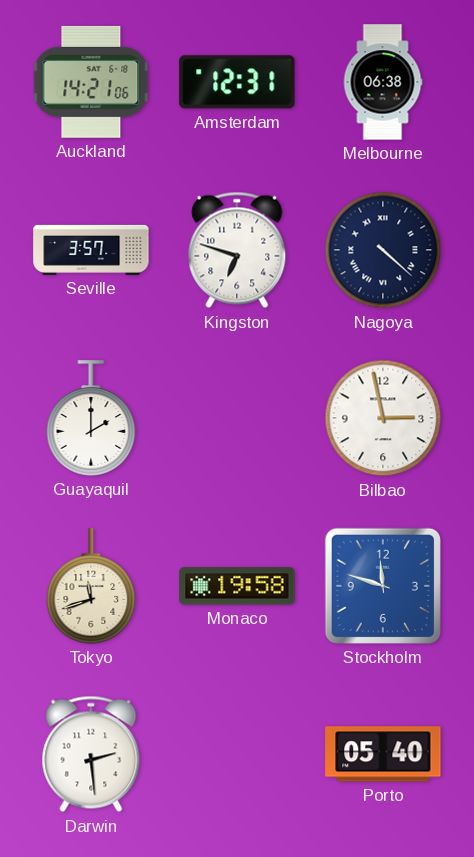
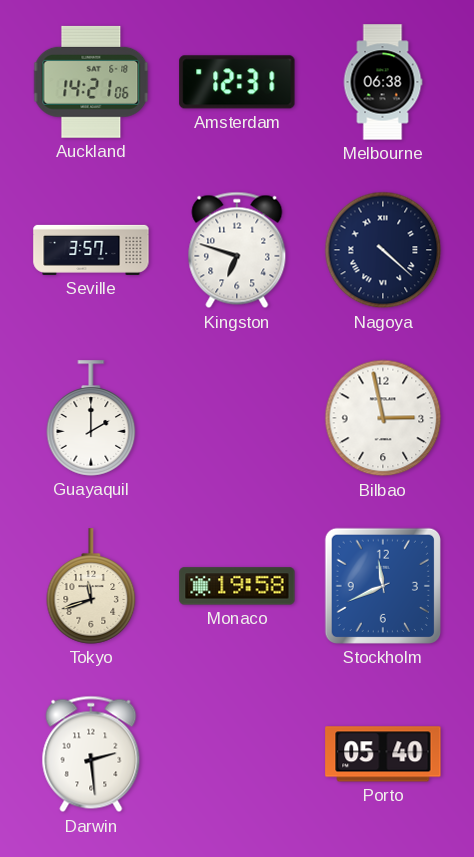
Stockholm: 11:48 -> 11:41 (383, 586)
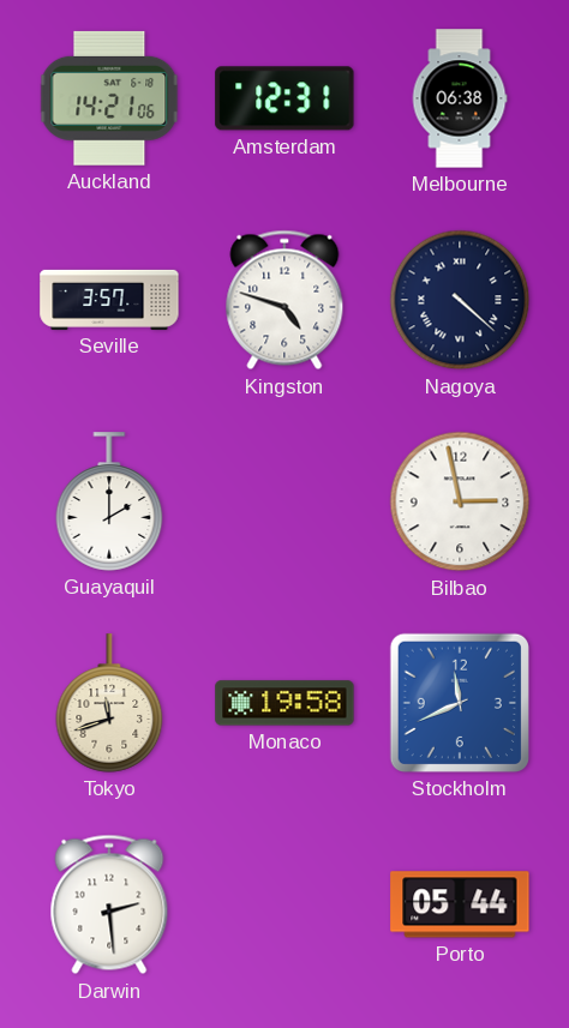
Kingston: 6:48 -> 4:48 (284, 300)
Porto: 05:40 -> 05:44 (460, 904)
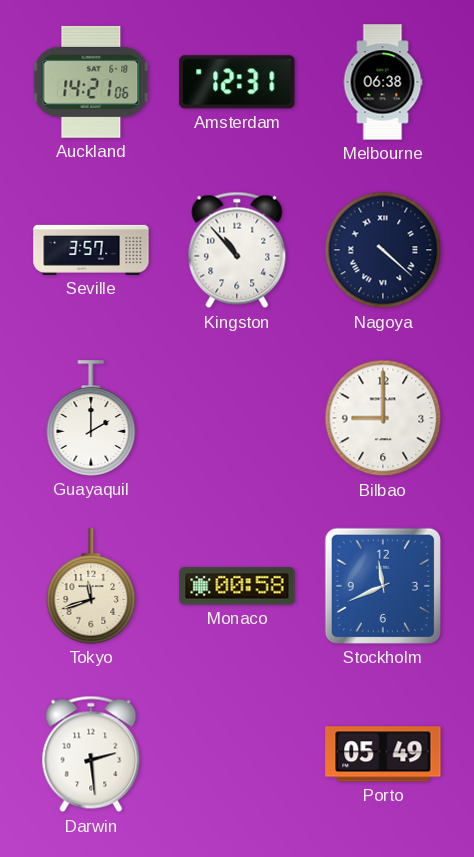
Kingston: 4:48 -> 10:53 (237, 250)
Bilbao: 2:58 -> 9:00 (383, 418)
Monaco: 19:58 -> 00:58 (237, 586)
Porto: 05:44 -> 05:49 (383, 754)
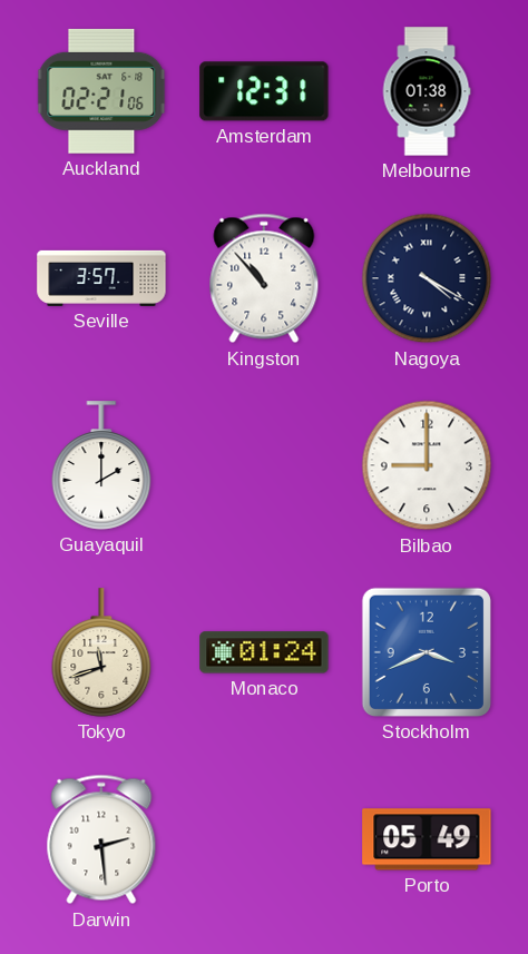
Auckland: 14:21 -> 02:21 (101, 91)
Melbourne: 06:38 -> 01:38 (427, 91)
Nagoya: 4:22 -> 4:20 (427, 278)
Monaco: 00:58 -> 01:24 (264, 652)
Stockholm: 11:41 -> 3:41 (427, 652)
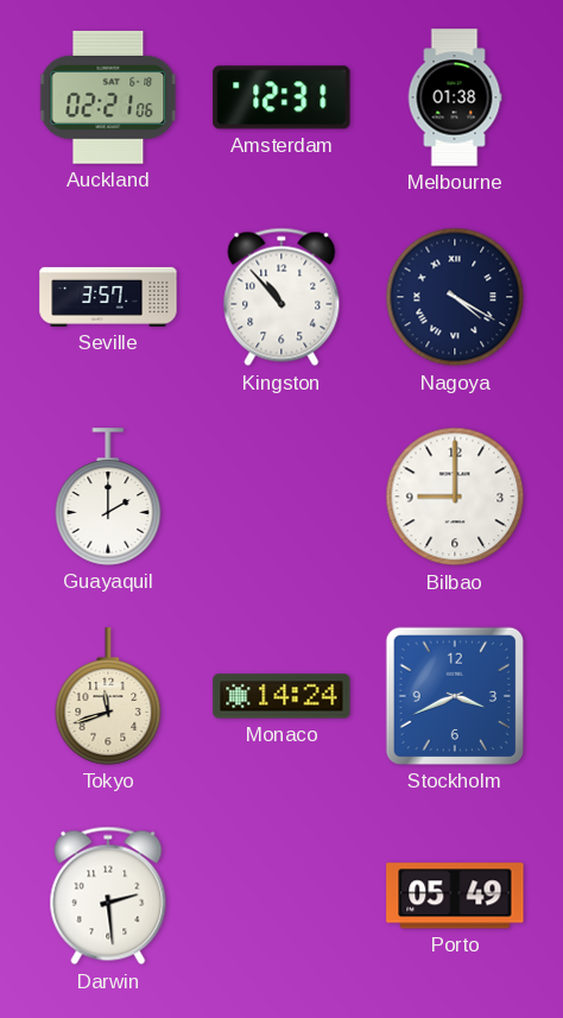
Monaco: 01:24 -> 14:24 (281, 696)
